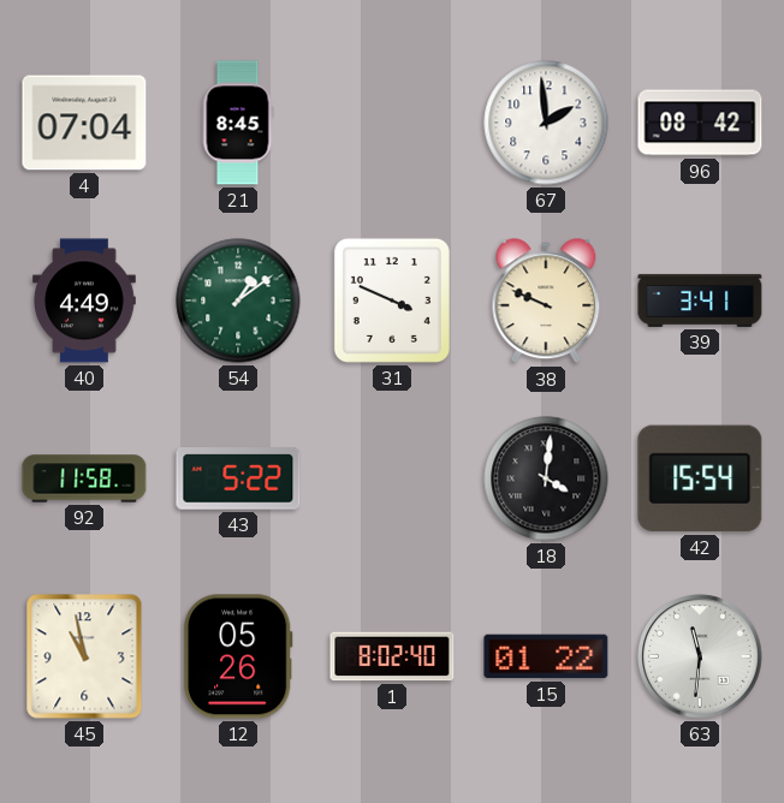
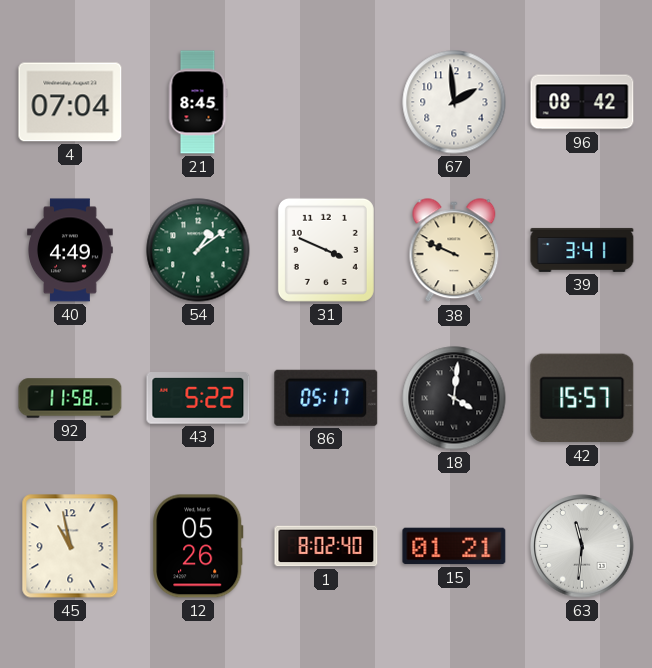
86: none -> 05:17 (326, 398)
42: 15:54 -> 15:57 (582, 398)
15: 01:22 -> 01:21 (454, 546)
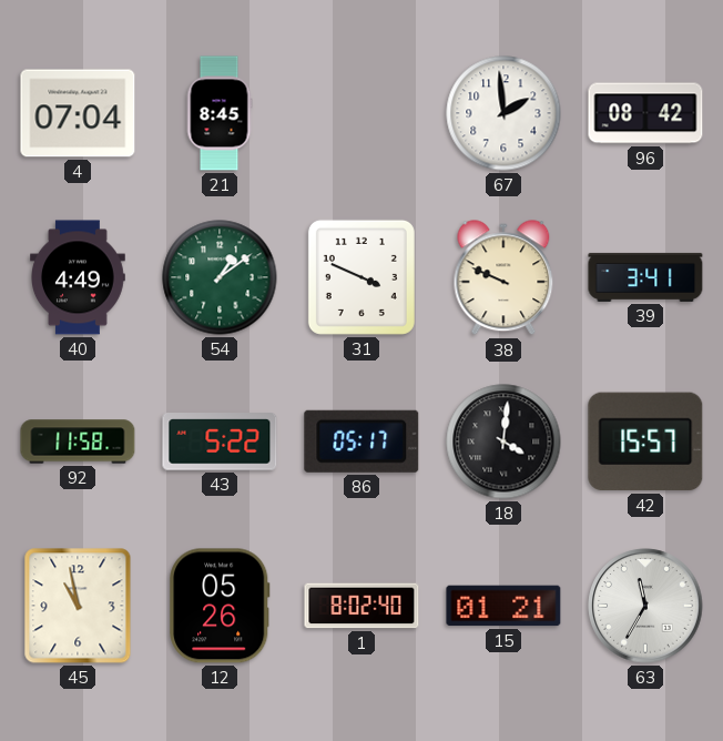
63: 11:31 -> 11:35 (645, 606)
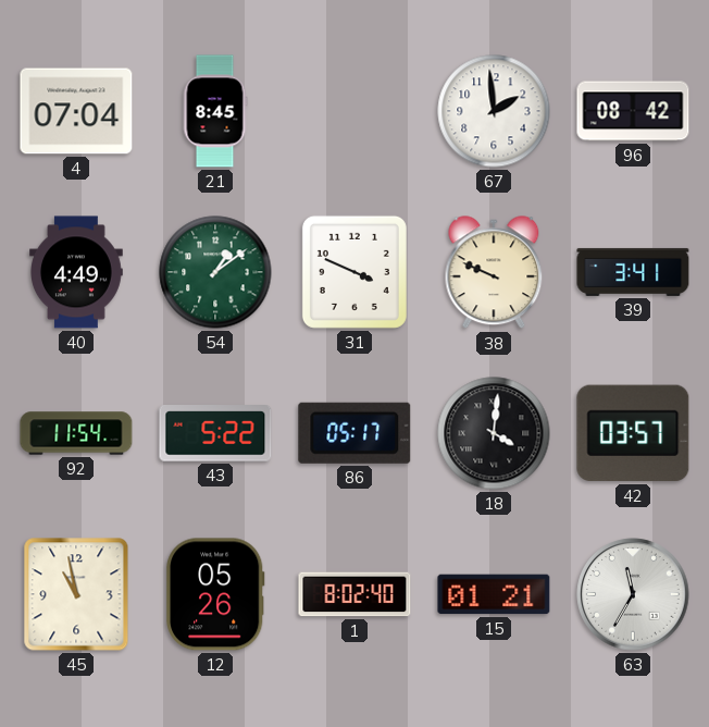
92: 11:58 -> 11:54 (76, 433)
42: 15:57 -> 03:57 (633, 433)
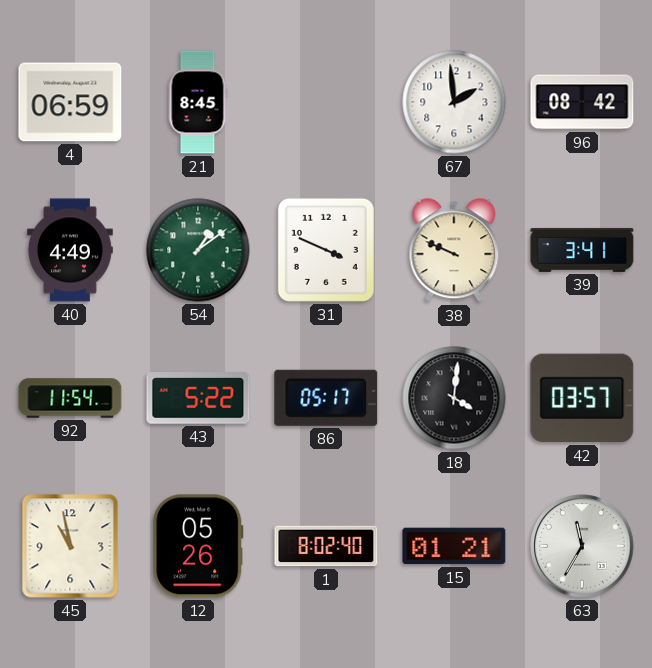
4: 07:04 -> 06:59 (70, 102)
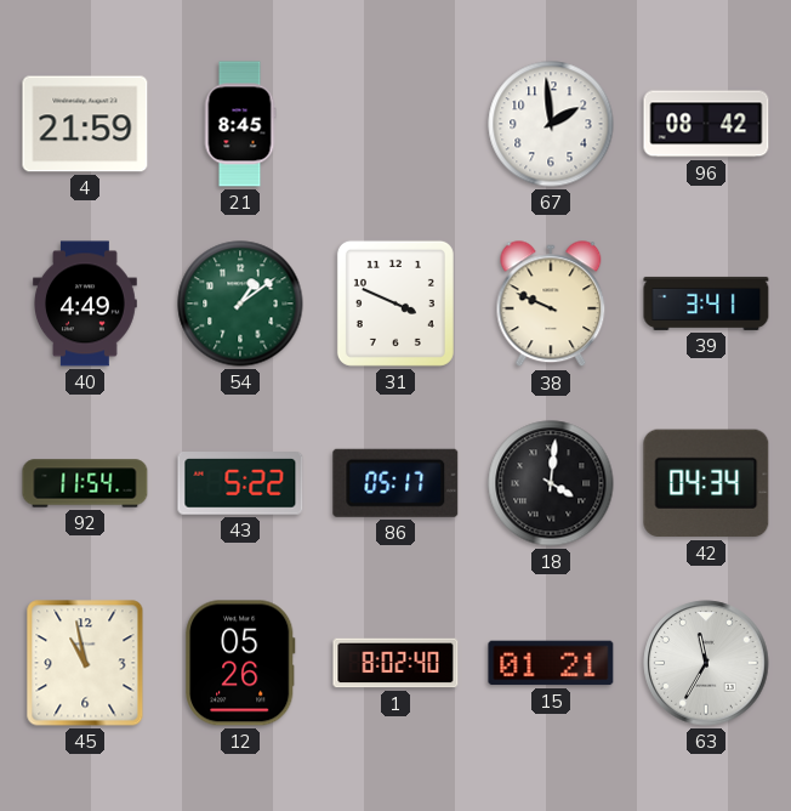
4: 06:59 -> 21:59 (85, 124)
42: 03:57 -> 04:34 (706, 483)
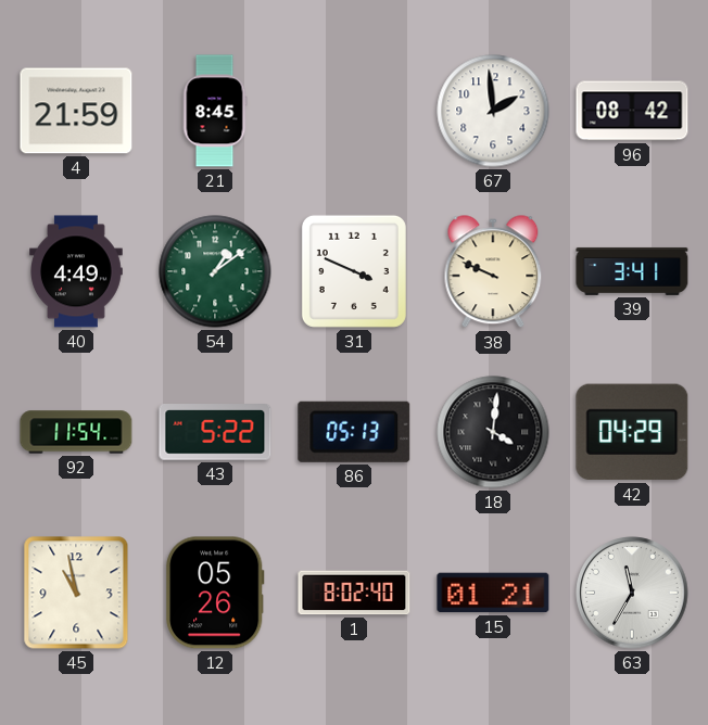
86: 05:17 -> 05:13 (354, 432)
42: 04:34 -> 04:29 (632, 432)
